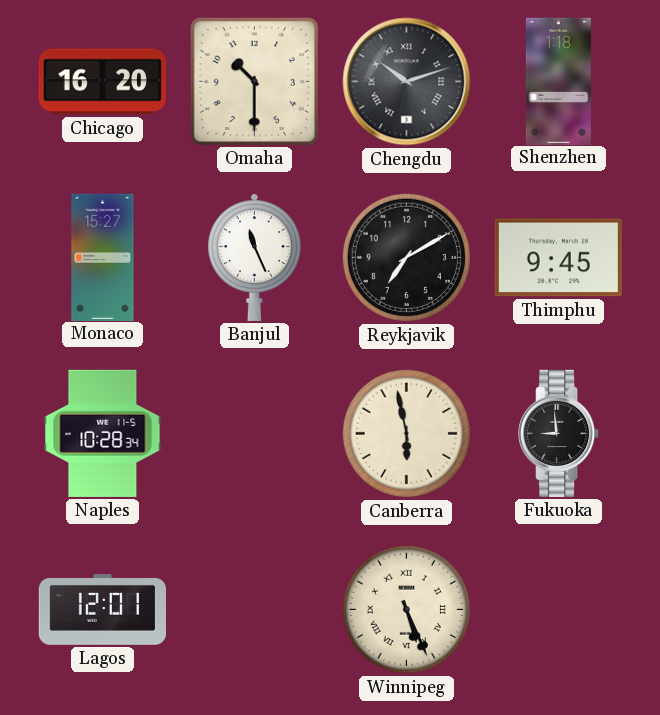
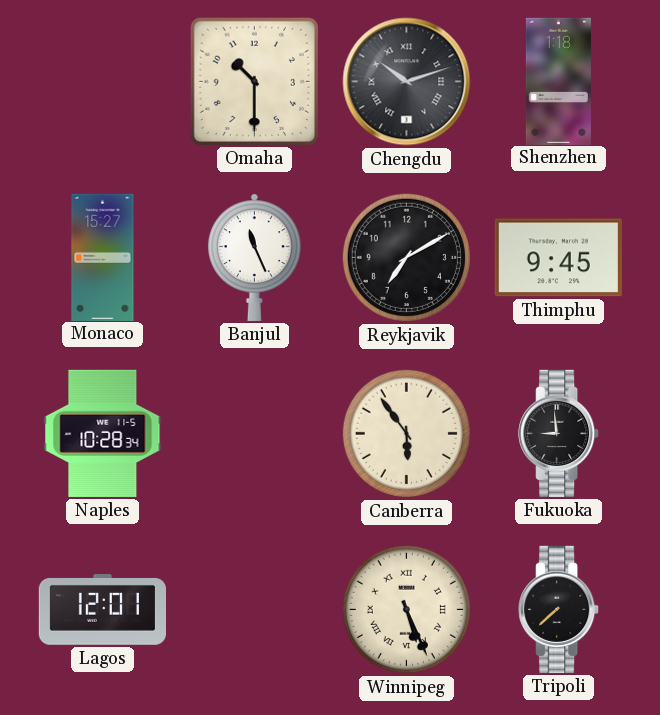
Chicago: 16:20 -> none (102, 82)
Canberra: 5:58 -> 5:54 (406, 433)
Tripoli: none -> 7:38 (559, 609)
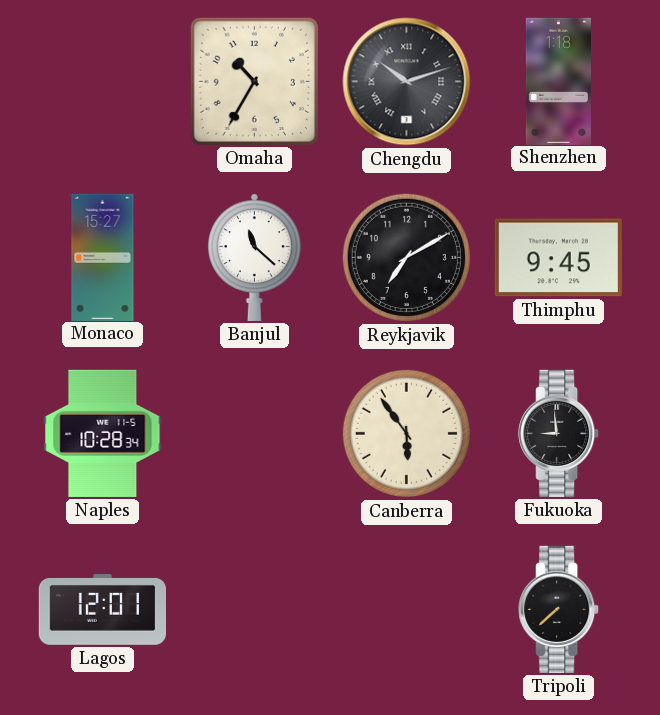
Omaha: 10:30 -> 10:35 (254, 81)
Banjul: 11:26 -> 11:22 (255, 257)
Winnipeg: 5:26 -> none (406, 609)
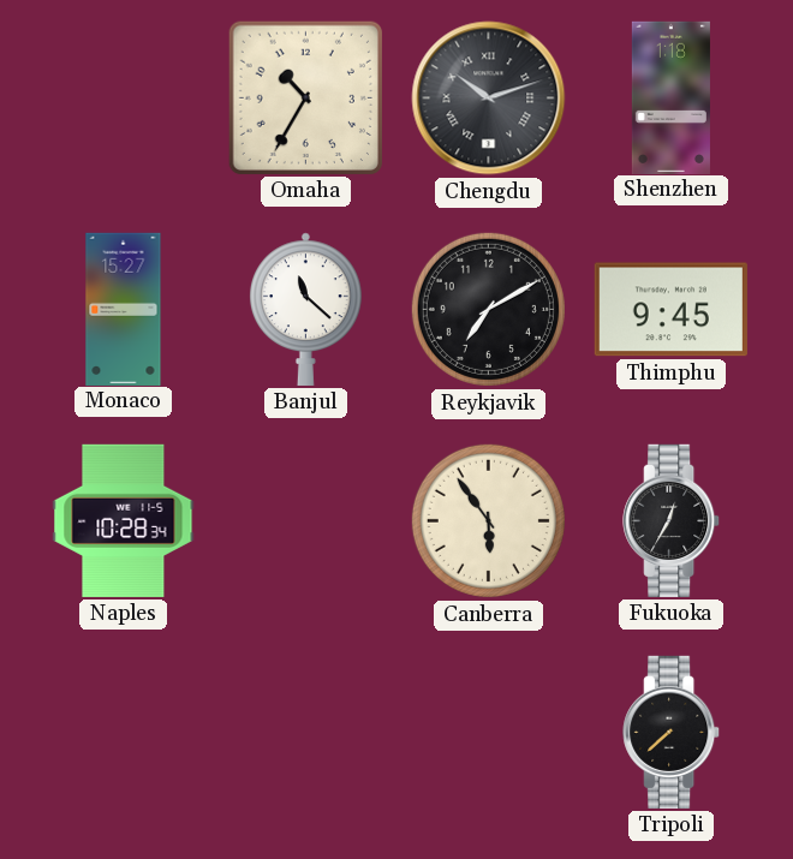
Fukuoka: 8:59 -> 12:35 (672, 520)
Lagos: 12:01 -> none (102, 610)
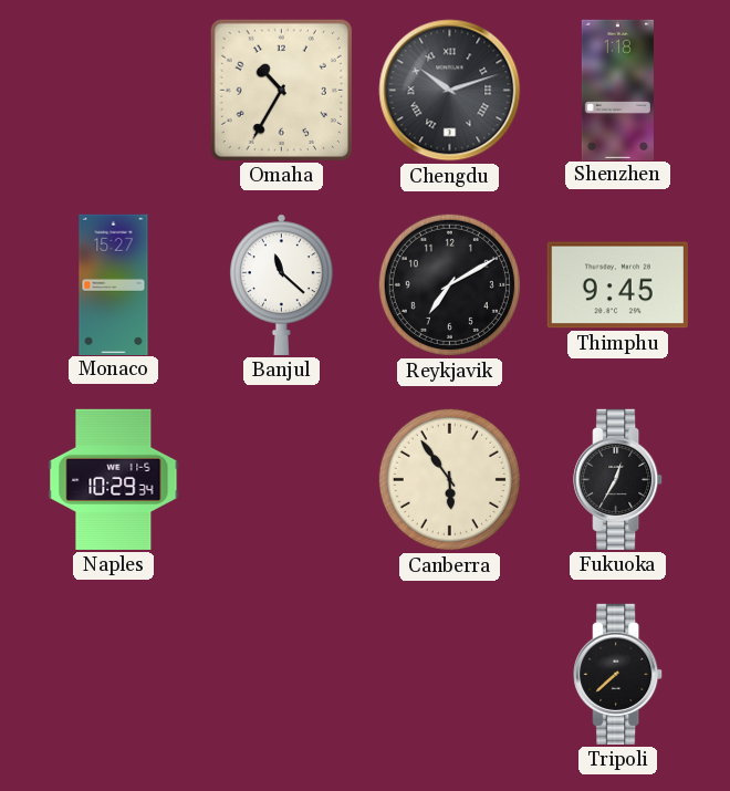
Naples: 10:28 -> 10:29 (114, 479)
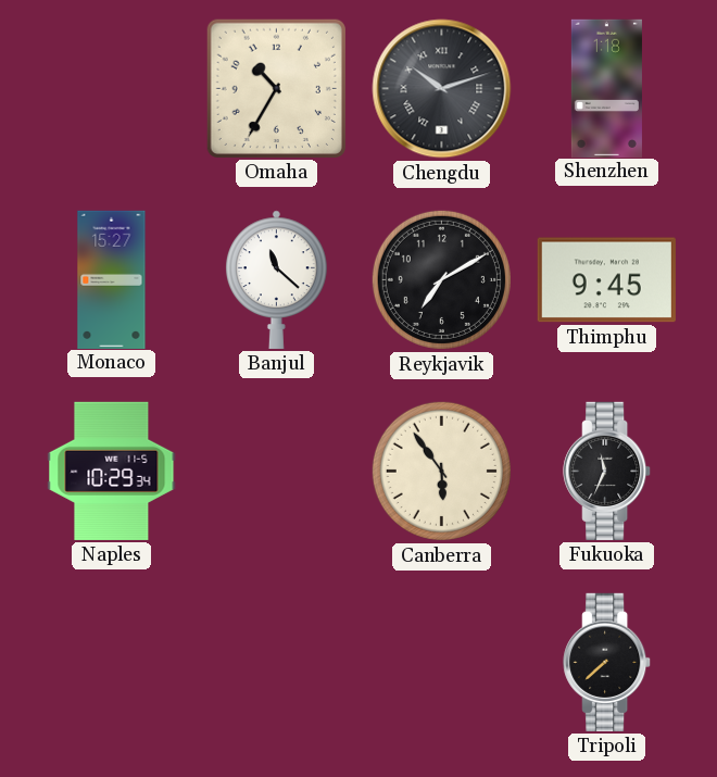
Fukuoka: 12:35 -> 11:34 (607, 471)
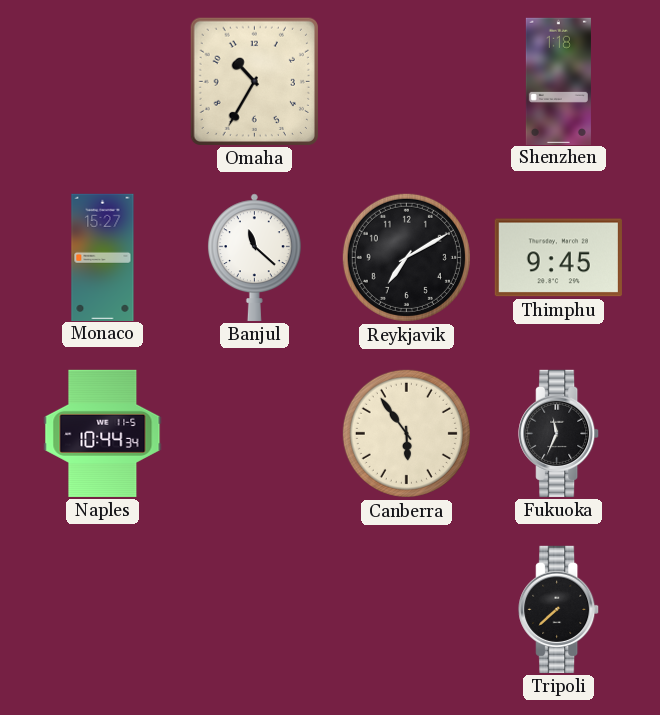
Chengdu: 10:12 -> none (442, 89)
Naples: 10:29 -> 10:44 (103, 433)
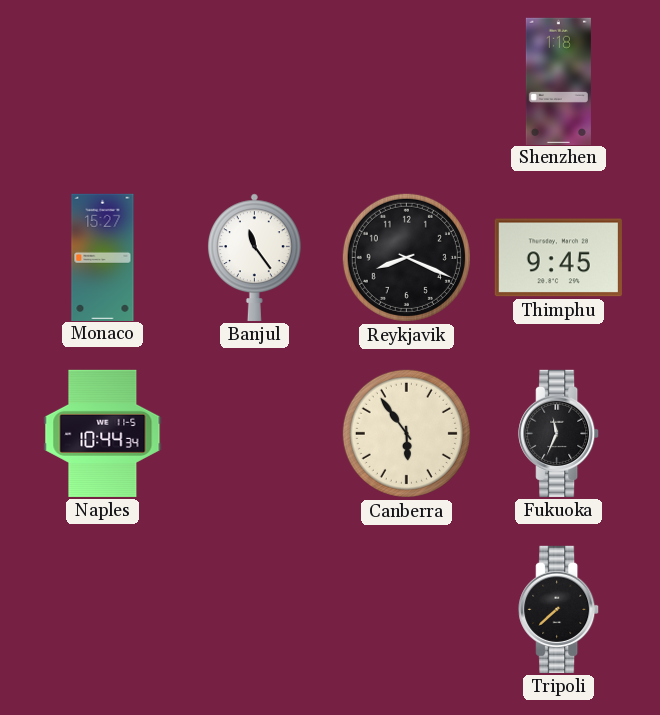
Omaha: 10:35 -> none (254, 81)
Banjul: 11:22 -> 11:24 (255, 257)
Reykjavik: 7:10 -> 8:19 (406, 257)
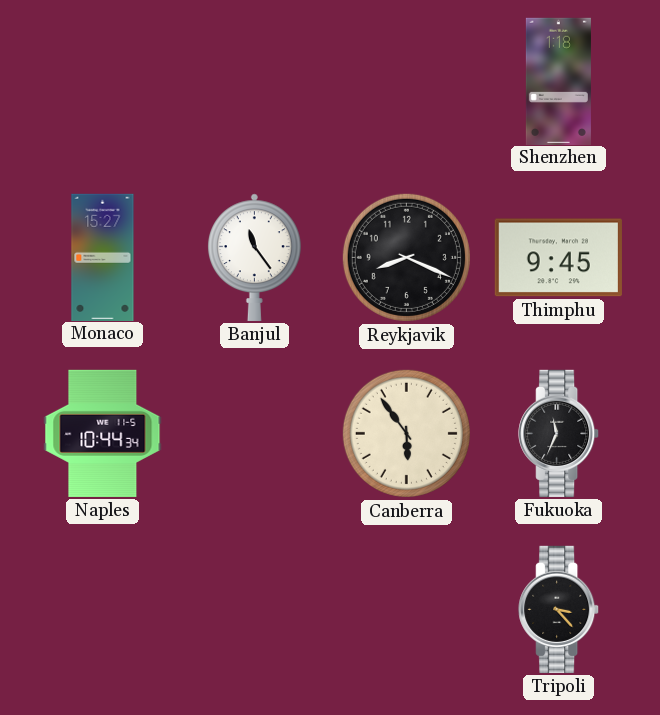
Tripoli: 7:38 -> 3:23 (559, 609)
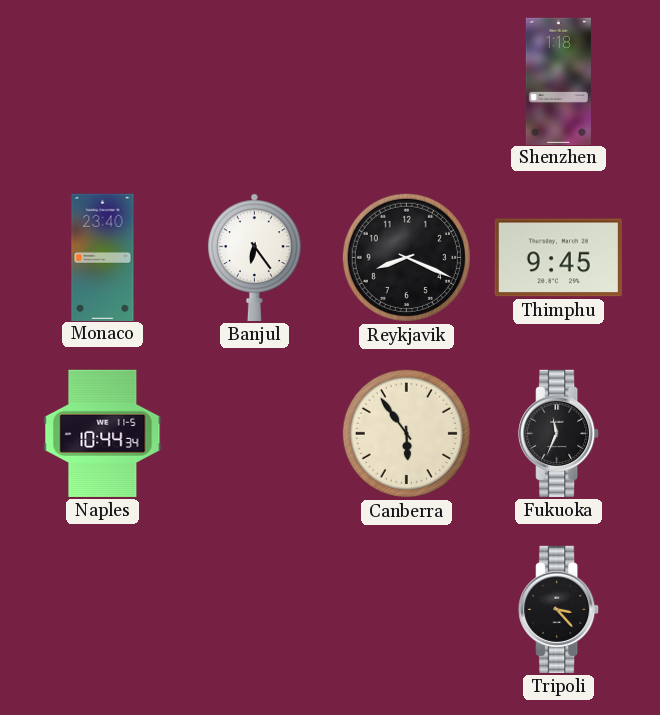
Monaco: 15:27 -> 23:40 (103, 257)
Banjul: 11:24 -> 6:24 (255, 257)
